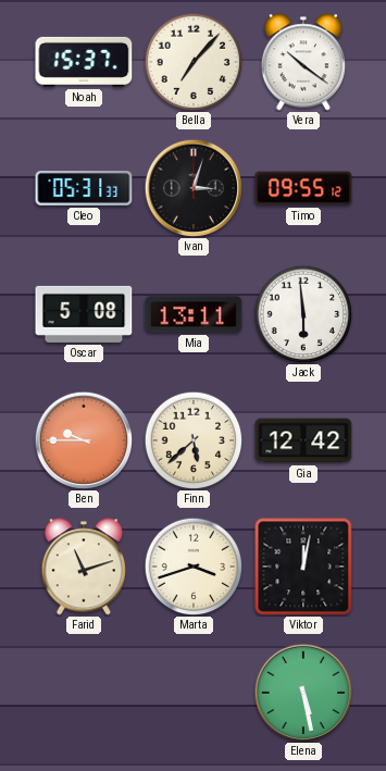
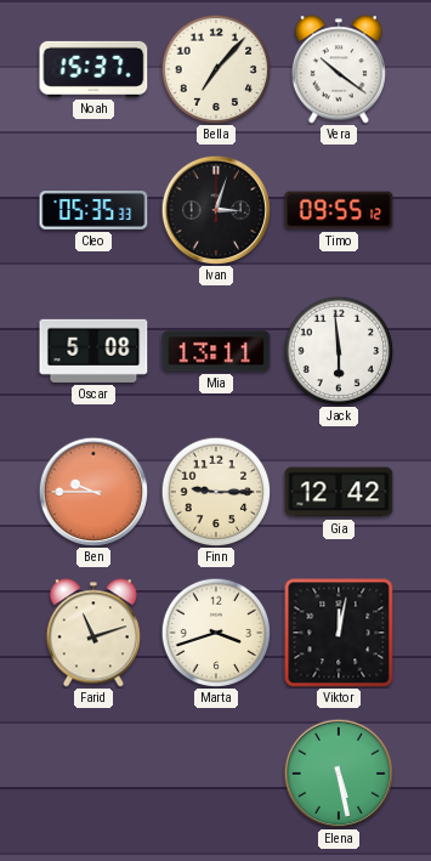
Cleo: 05:31 -> 05:35 (93, 211)
Finn: 5:38 -> 9:15 (216, 492)
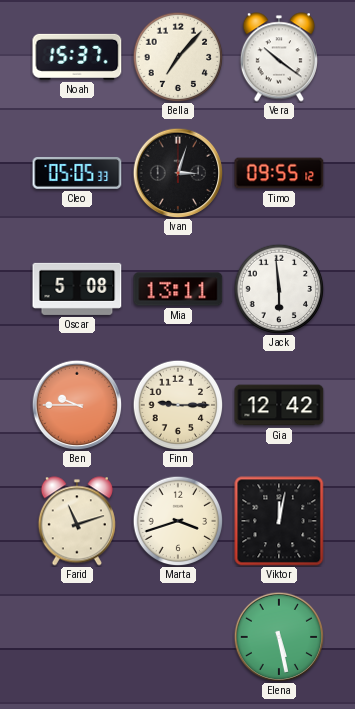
Cleo: 05:35 -> 05:05 (77, 174)
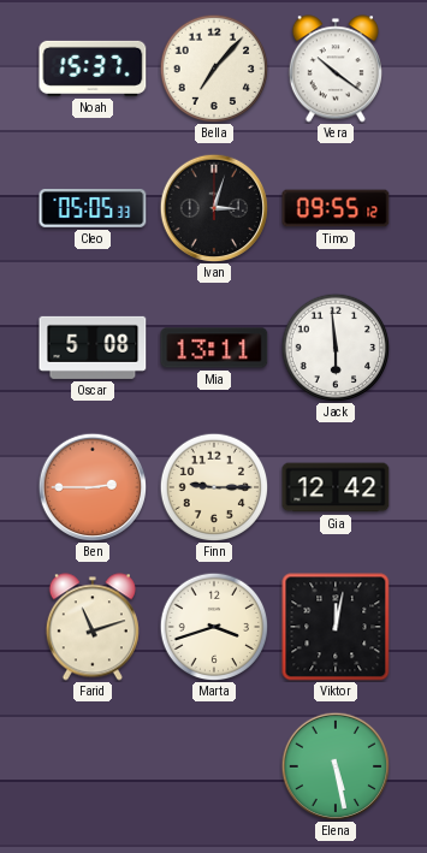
Ben: 9:45 -> 2:45 (93, 487)
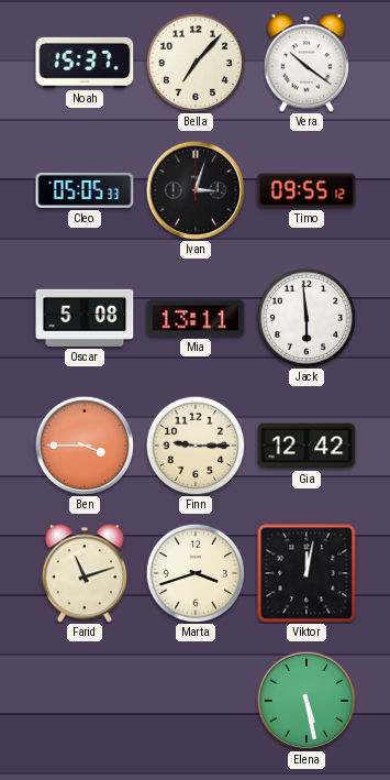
Ben: 2:45 -> 3:45 (85, 446)
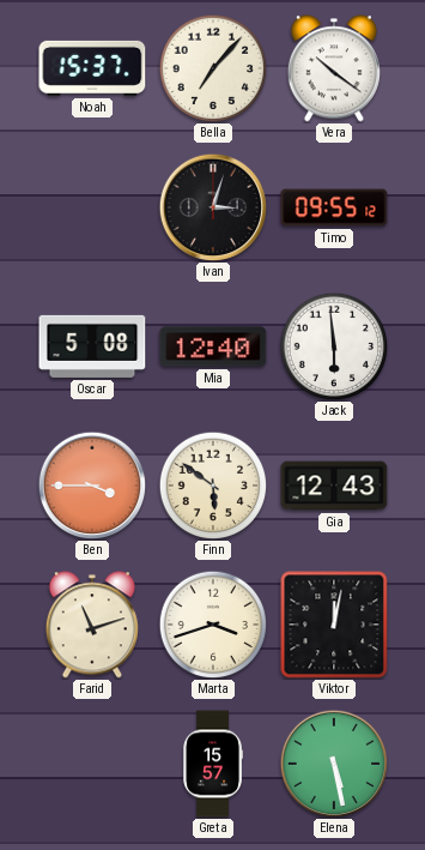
Cleo: 05:05 -> none (85, 191)
Mia: 13:11 -> 12:40 (213, 346)
Finn: 9:15 -> 5:51 (213, 486)
Gia: 12:42 -> 12:43 (334, 486)
Greta: none -> 15:57 (212, 764)
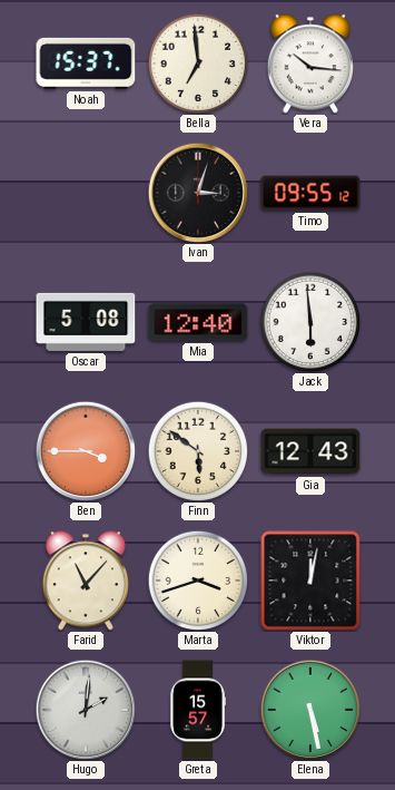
Bella: 7:07 -> 6:59 (198, 64)
Vera: 10:21 -> 10:16 (310, 64)
Farid: 11:12 -> 11:07 (86, 581)
Hugo: none -> 2:01 (86, 710)
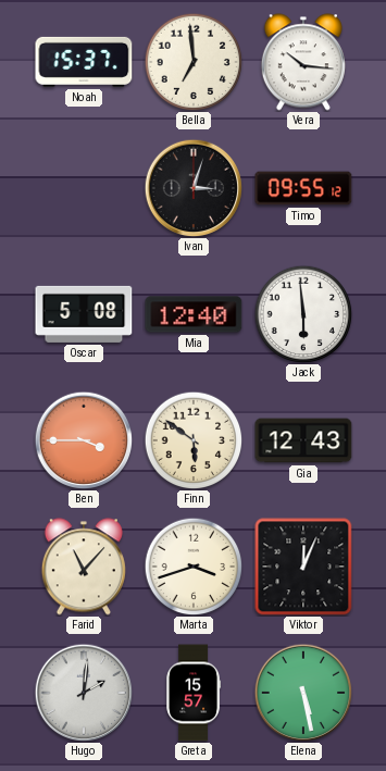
Viktor: 12:02 -> 12:04 (303, 567)
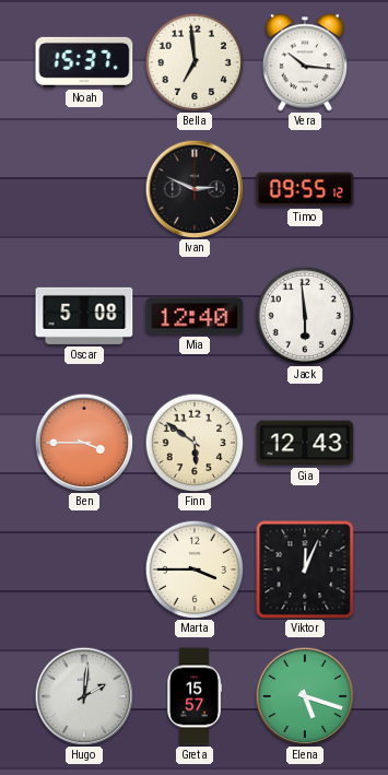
Ivan: 3:03 -> 2:49 (195, 189)
Farid: 11:07 -> none (84, 567)
Marta: 3:42 -> 3:45 (195, 569)
Elena: 5:28 -> 5:18 (305, 696)
